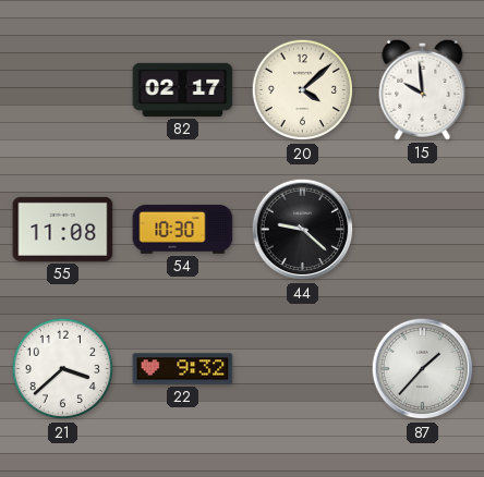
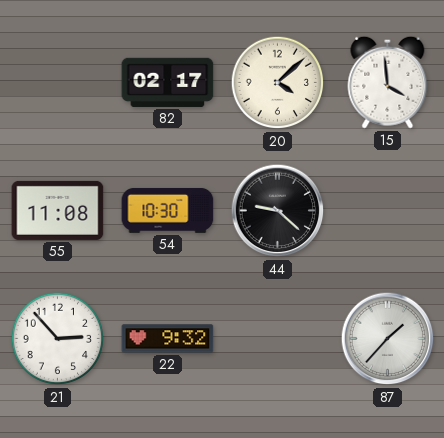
15: 9:59 -> 3:59 (388, 82)
21: 3:38 -> 2:53 (58, 339)
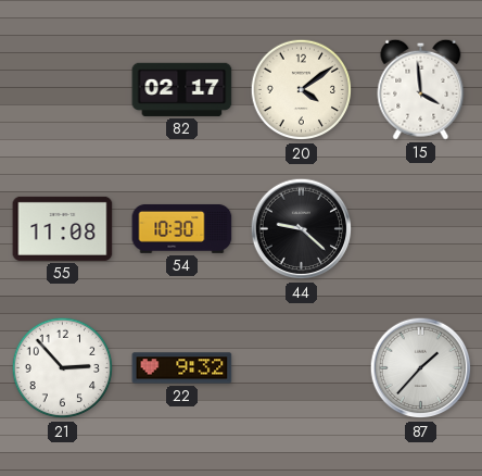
20: 4:08 -> 4:09 (302, 90)
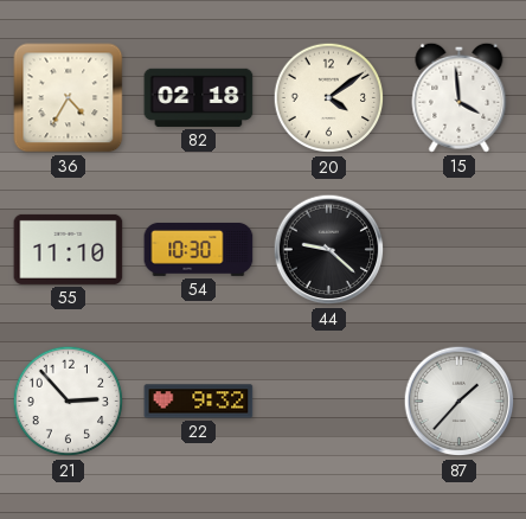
36: none -> 4:35 (69, 98)
82: 02:17 -> 02:18 (199, 97)
55: 11:08 -> 11:10 (69, 249)
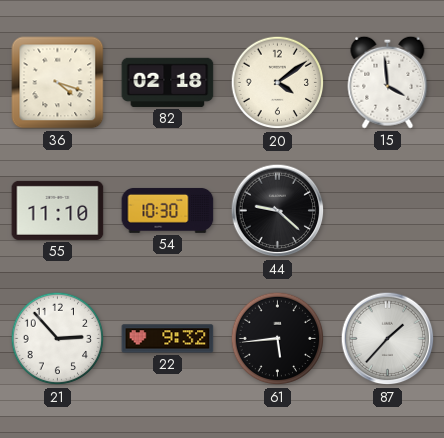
36: 4:35 -> 4:18 (58, 83)
61: none -> 5:44 (278, 339)
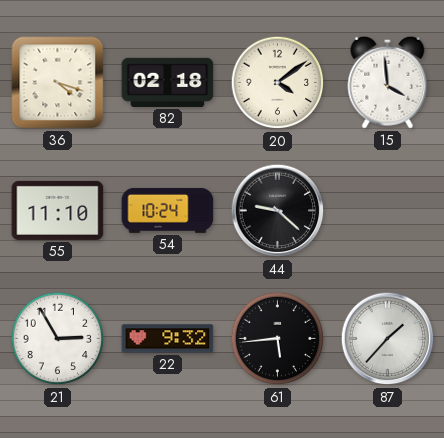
54: 10:30 -> 10:24 (168, 210)
21: 2:53 -> 2:55 (58, 339)
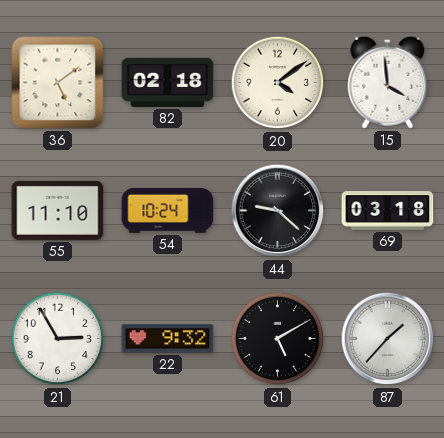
36: 4:18 -> 5:09 (58, 83)
69: none -> 03:18 (388, 211)
61: 5:44 -> 5:10 (278, 339)
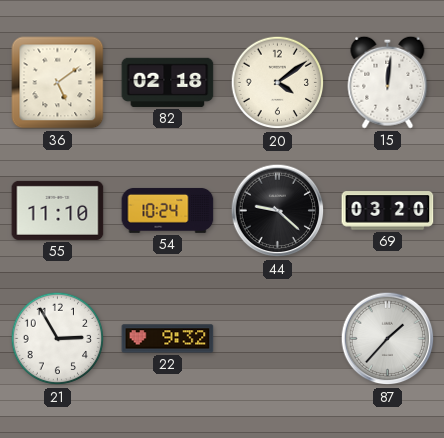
15: 3:59 -> 12:01 (388, 82)
69: 03:18 -> 03:20 (388, 211)
61: 5:10 -> none (278, 339)
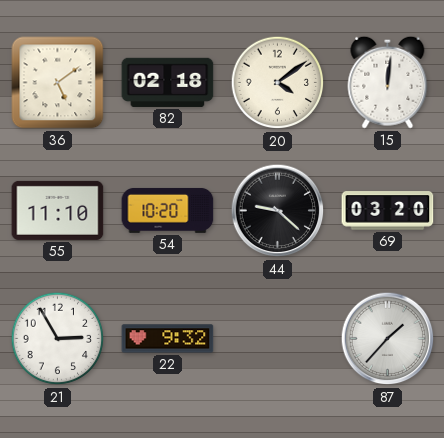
54: 10:24 -> 10:20 (168, 210)
